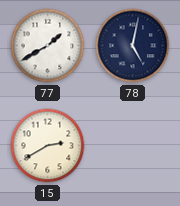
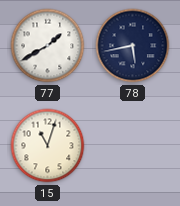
78: 5:02 -> 5:43 (133, 46)
15: 2:40 -> 11:03 (48, 146)
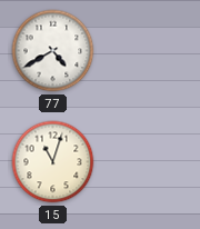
77: 1:40 -> 4:40 (53, 51)
78: 5:43 -> none (133, 46)
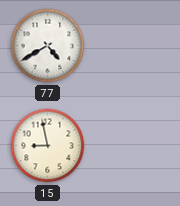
15: 11:03 -> 8:58 (48, 146)
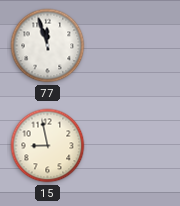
77: 4:40 -> 11:57 (48, 46)
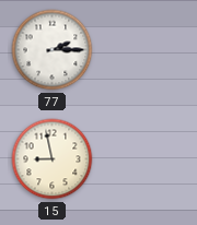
77: 11:57 -> 2:15 (53, 50)
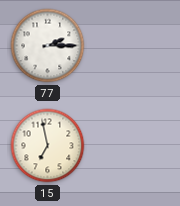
15: 8:58 -> 6:58 (48, 146)
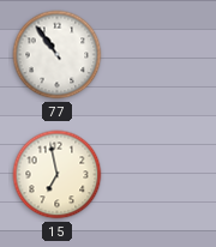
77: 2:15 -> 10:54 (58, 55)
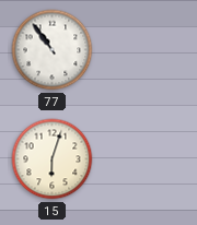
15: 6:58 -> 6:03 (53, 159)
